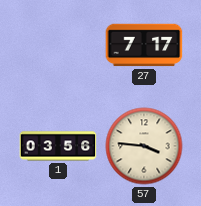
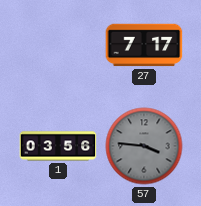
57 dial: cream -> grey (144, 146)
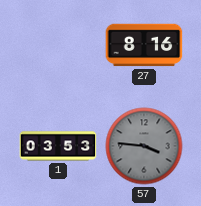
27: 7:17 -> 8:16 (144, 45)
1: 03:56 -> 03:53 (58, 146)
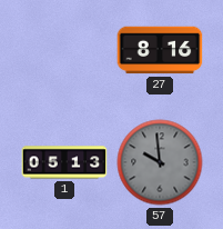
1: 03:53 -> 05:13 (64, 162)
57: 3:46 -> 9:59 (160, 162)
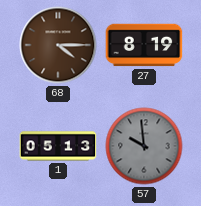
68: none -> 4:15 (58, 45)
27: 8:16 -> 8:19 (144, 45)
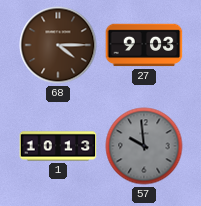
27: 8:19 -> 9:03 (144, 45)
1: 05:13 -> 10:13 (58, 146)
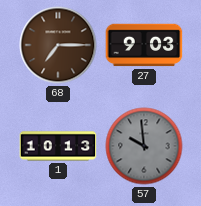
68: 4:15 -> 7:15 (58, 45)
